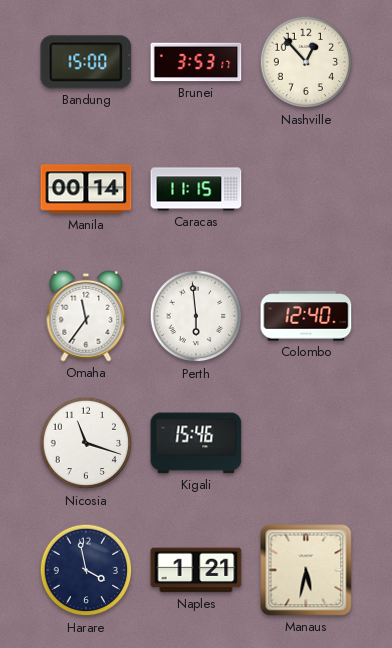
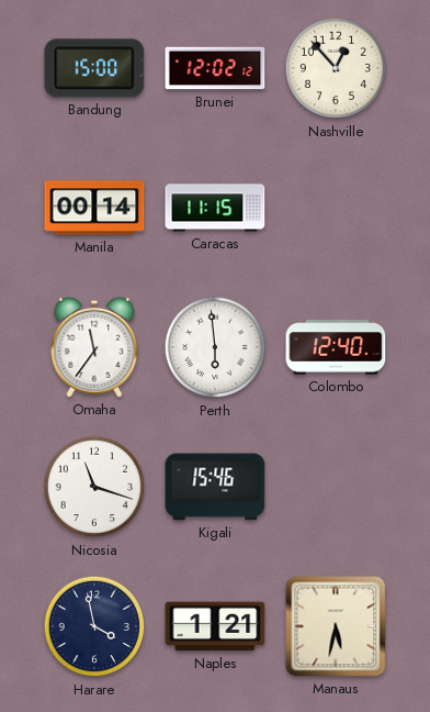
Brunei: 3:53 -> 12:02 (215, 68)
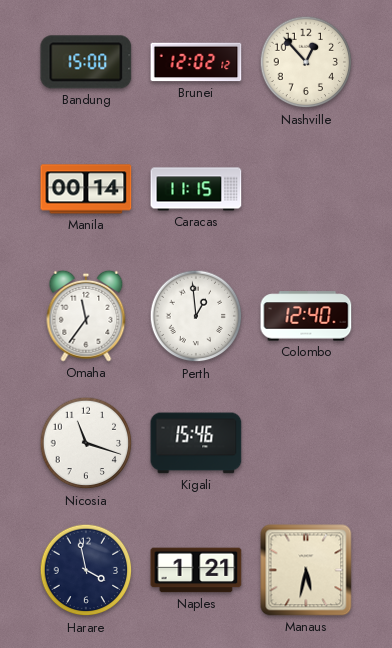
Perth: 5:59 -> 12:59 (196, 316)
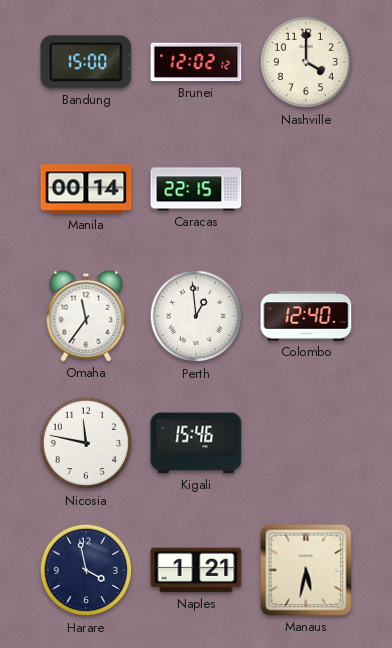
Nashville: 12:53 -> 4:00 (306, 62)
Caracas: 11:15 -> 22:15 (196, 189)
Nicosia: 11:18 -> 11:47 (86, 443)
